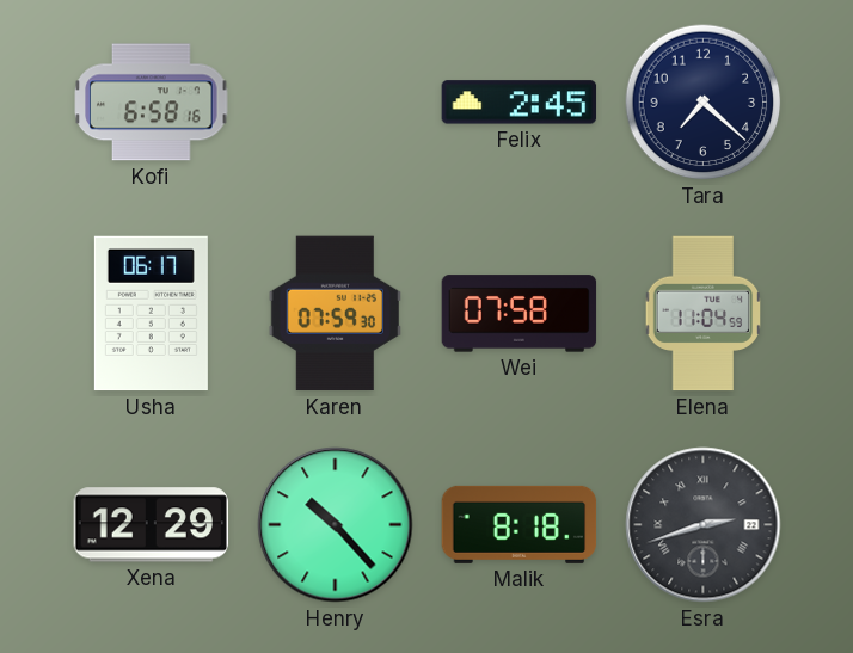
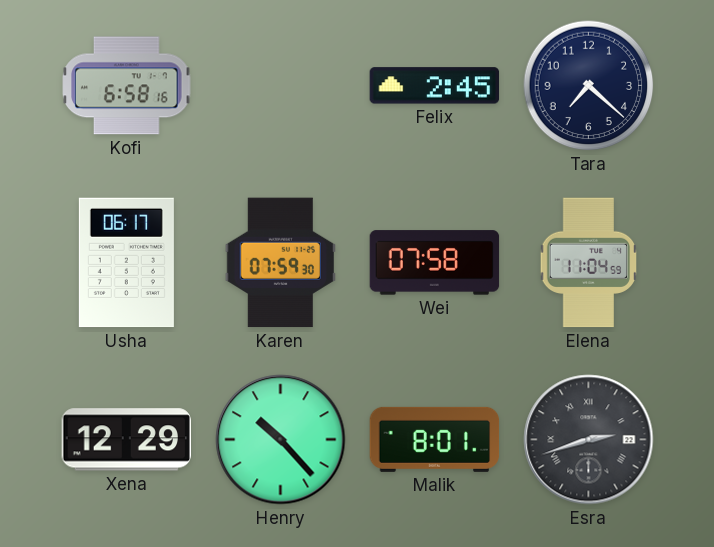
Malik: 8:18 -> 8:01 (435, 439)
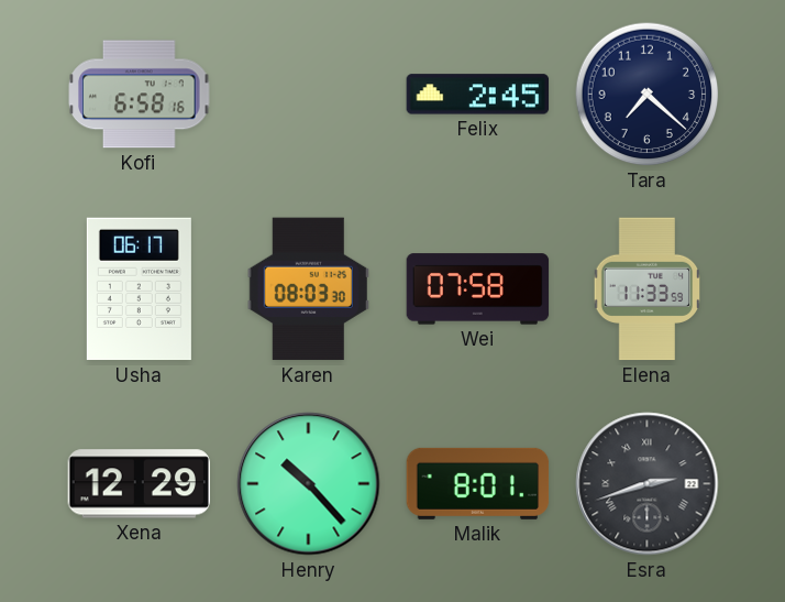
Karen: 07:59 -> 08:03 (308, 289)
Elena: 11:04 -> 11:33 (646, 289)
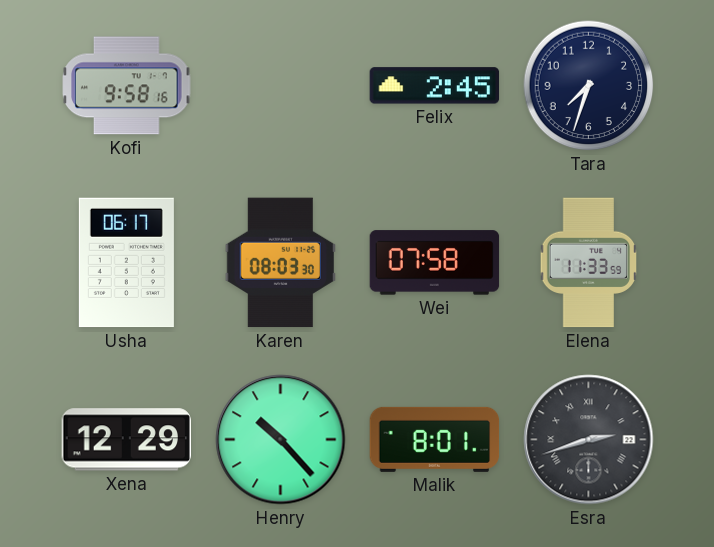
Kofi: 6:58 -> 9:58 (127, 86)
Tara: 7:22 -> 7:33 (589, 86)
